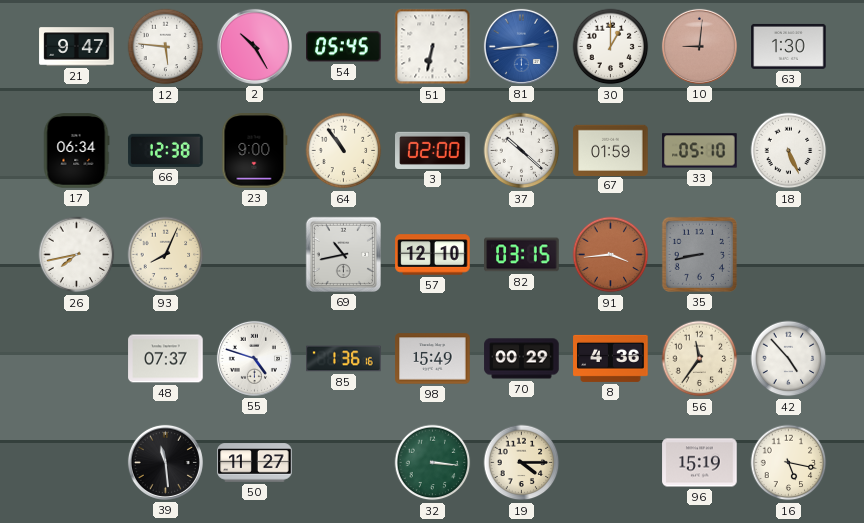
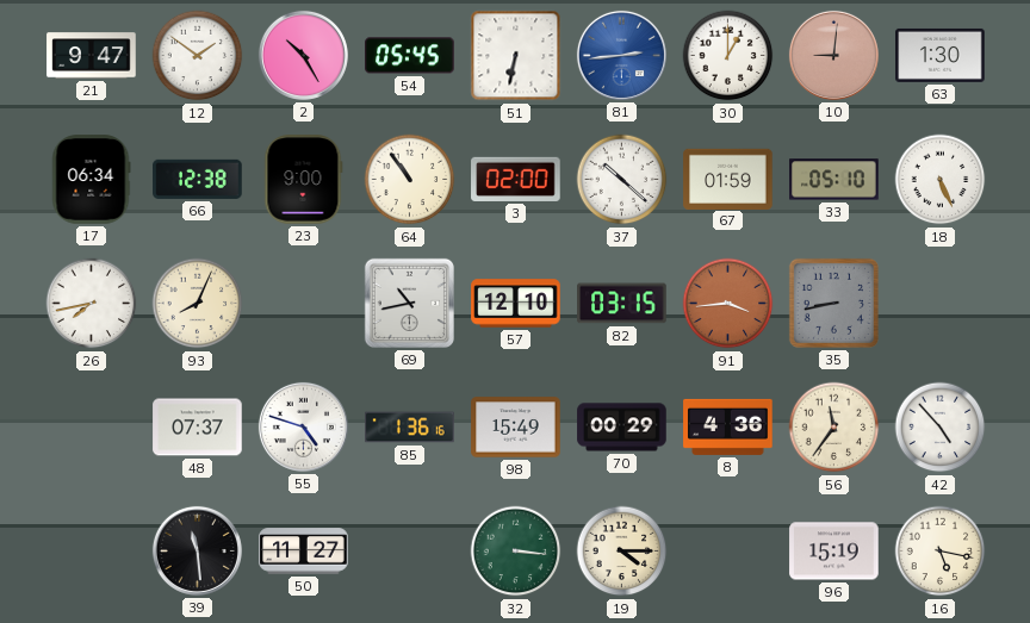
12: 5:46 -> 1:51 (198, 56)
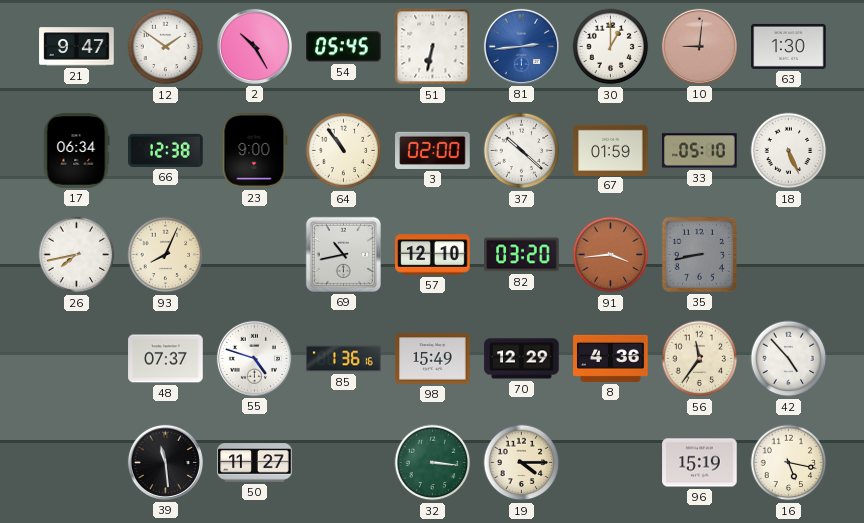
82: 03:15 -> 03:20 (522, 255)
70: 00:29 -> 12:29 (522, 359)
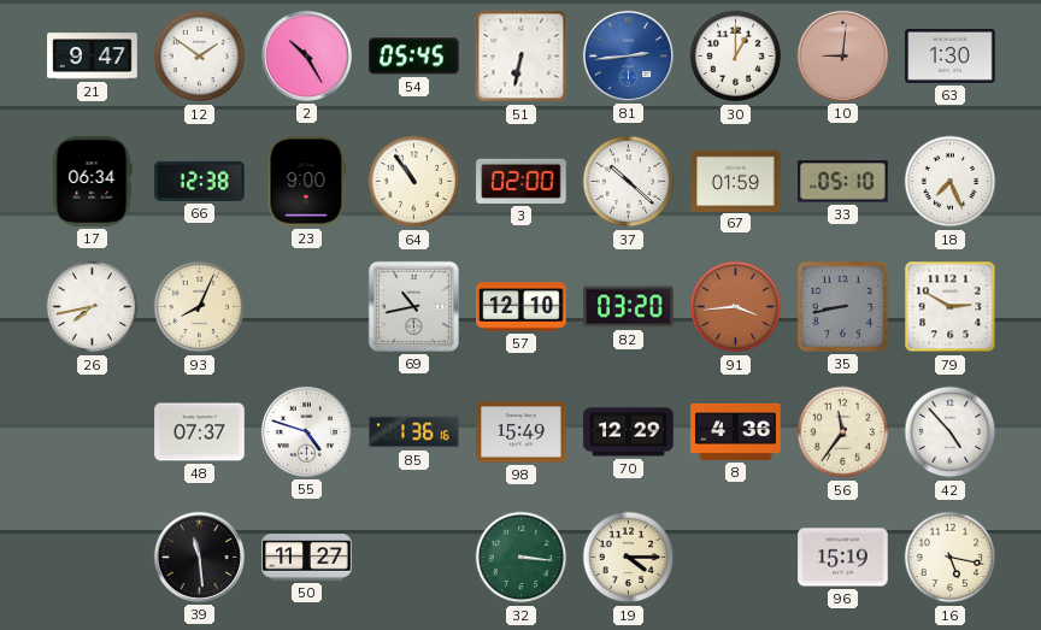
18: 5:26 -> 7:26 (951, 182)
79: none -> 2:50 (951, 307)
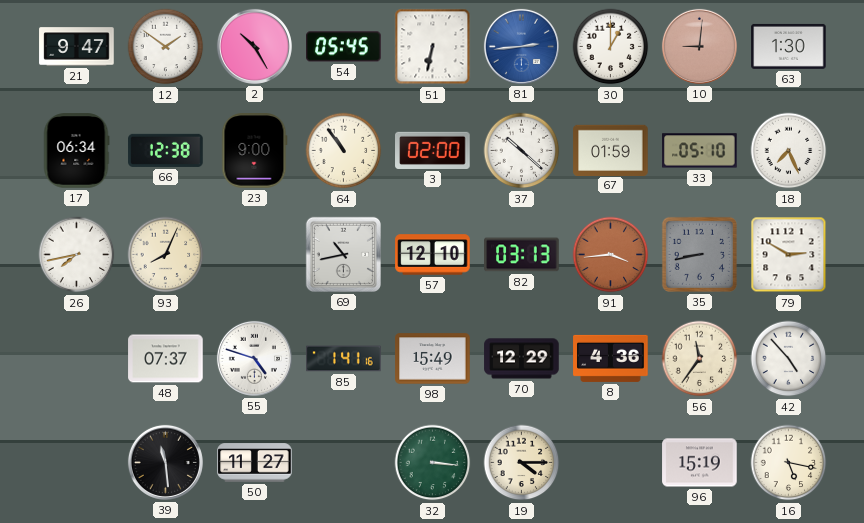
82: 03:20 -> 03:13 (522, 255)
85: 1:36 -> 1:41 (344, 359)
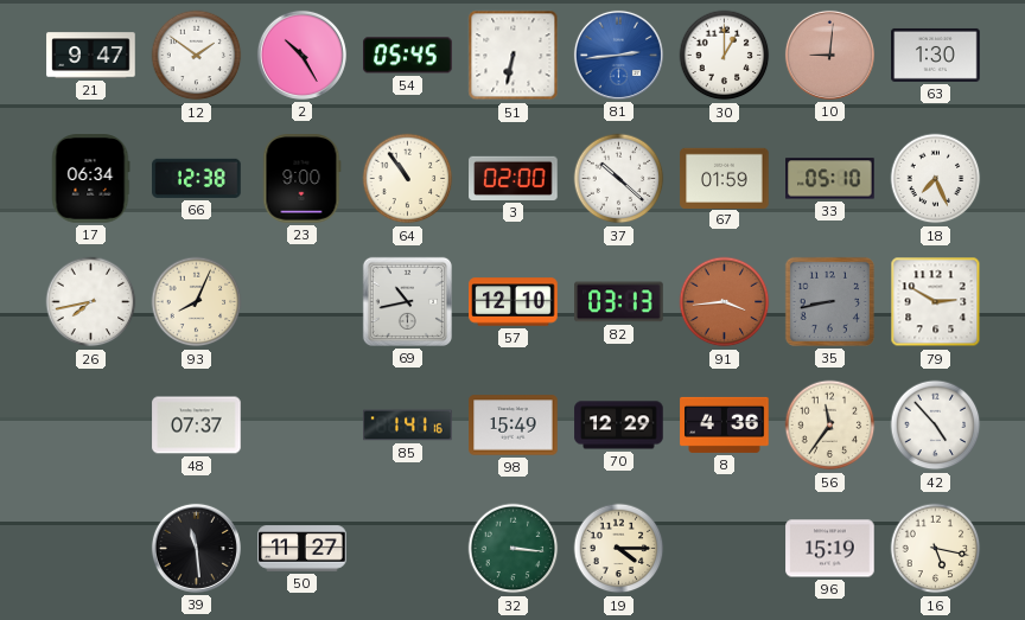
55: 4:48 -> none (254, 358)
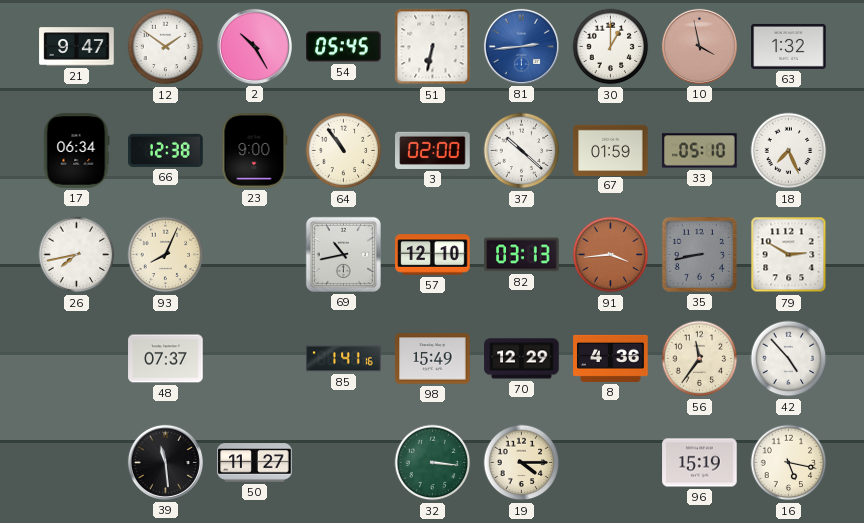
10: 9:01 -> 3:58 (699, 46)
63: 1:30 -> 1:32 (789, 46)
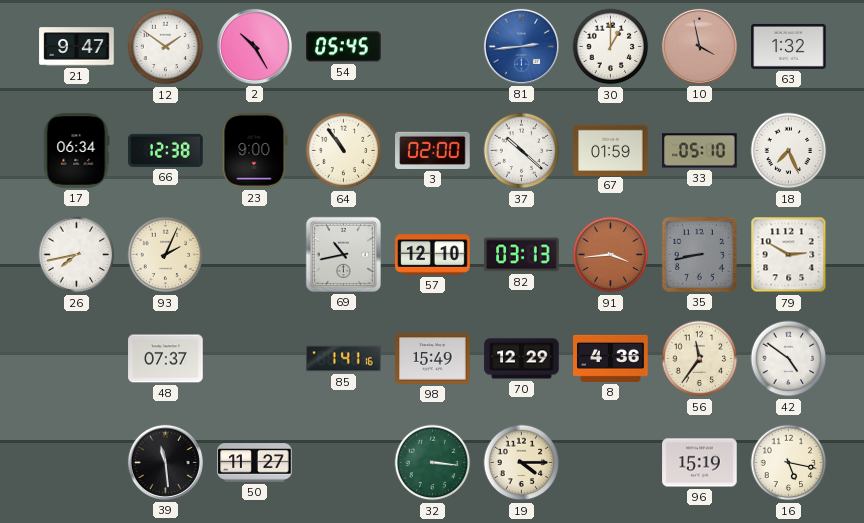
51: 6:32 -> none (433, 47)
93: 8:04 -> 2:04 (166, 255)
42: 4:53 -> 4:51 (789, 359)
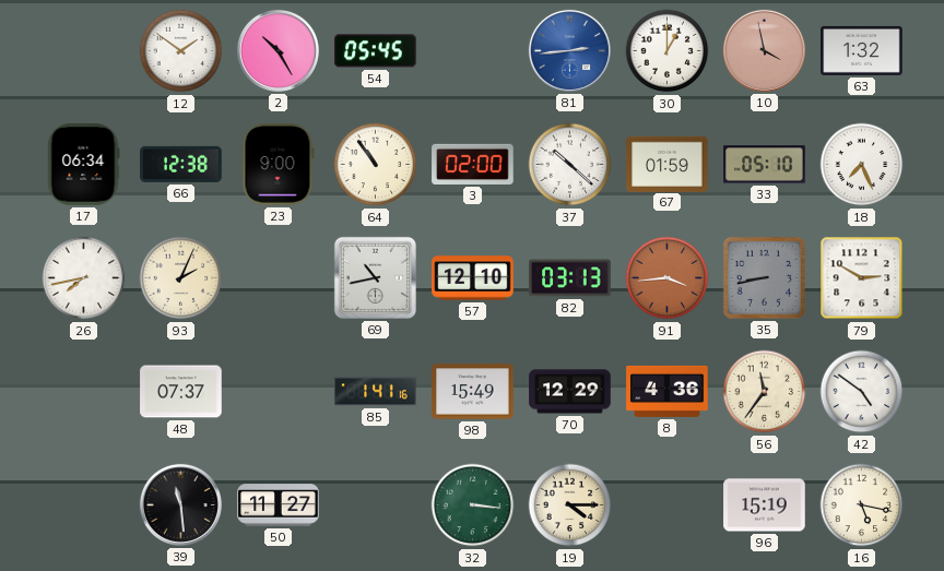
21: 9:47 -> none (77, 47)
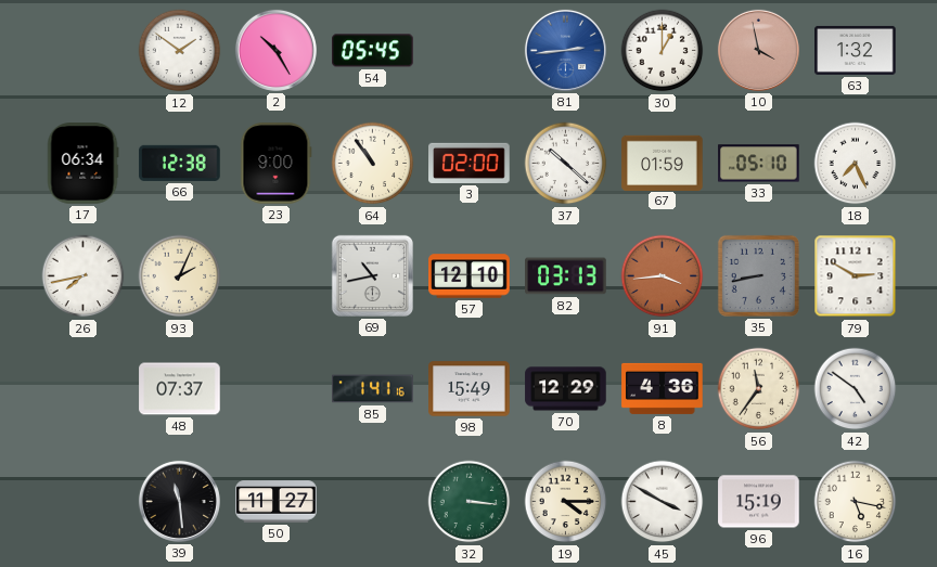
45: none -> 3:50 (663, 502)
